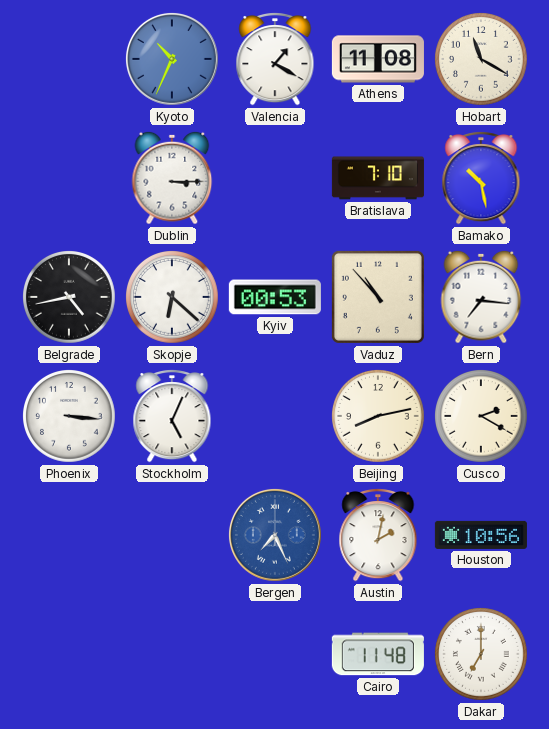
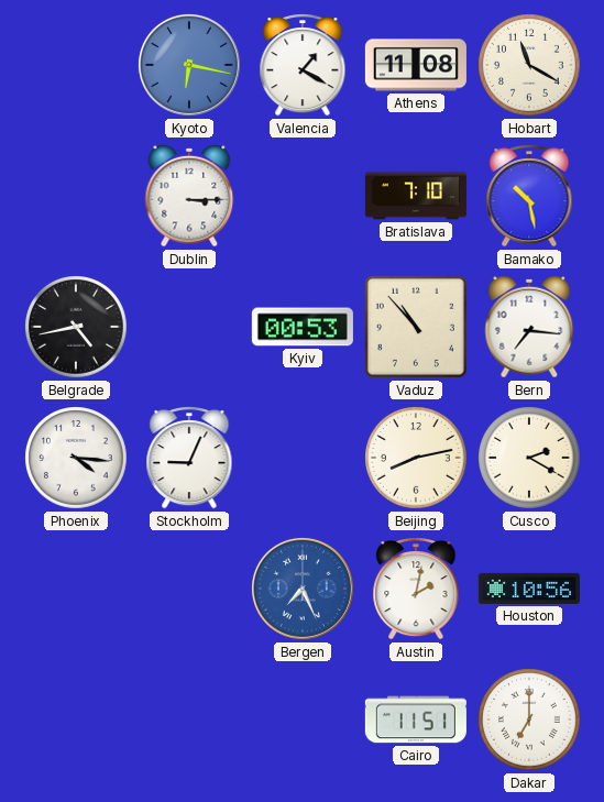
Kyoto: 10:34 -> 6:17 (189, 65)
Skopje: 6:22 -> none (173, 298)
Phoenix: 3:16 -> 4:16 (77, 459)
Stockholm: 5:04 -> 9:04 (189, 459)
Cairo: 11:48 -> 11:51 (416, 719)
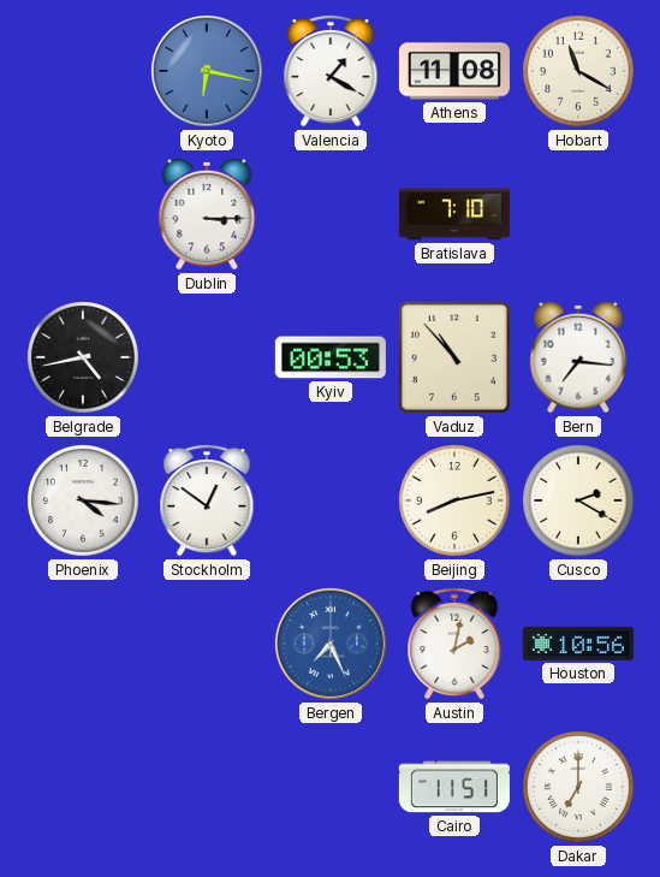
Bamako: 10:28 -> none (529, 197)
Stockholm: 9:04 -> 12:51 (207, 502)
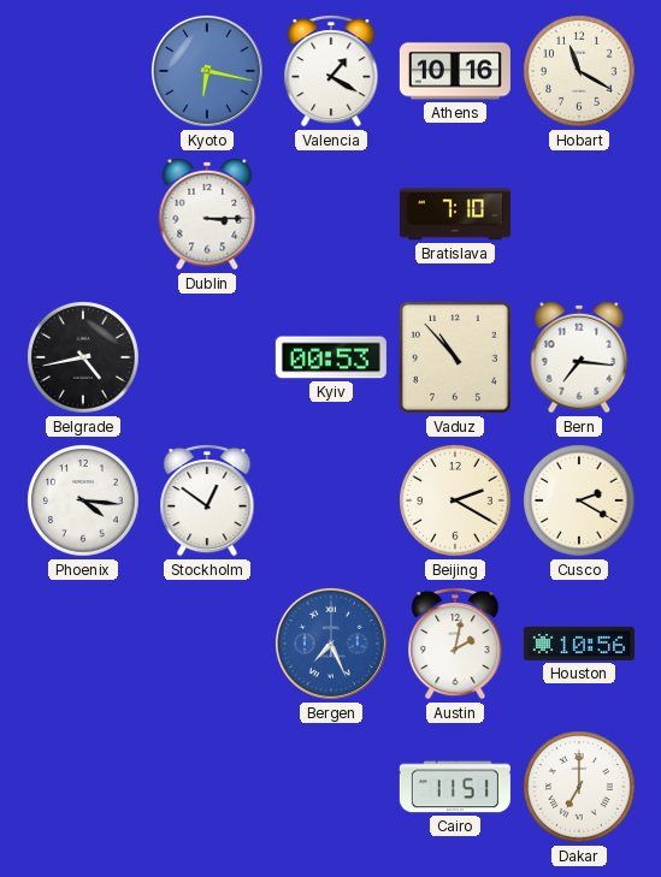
Athens: 11:08 -> 10:16 (455, 71)
Beijing: 8:13 -> 2:20 (456, 502)
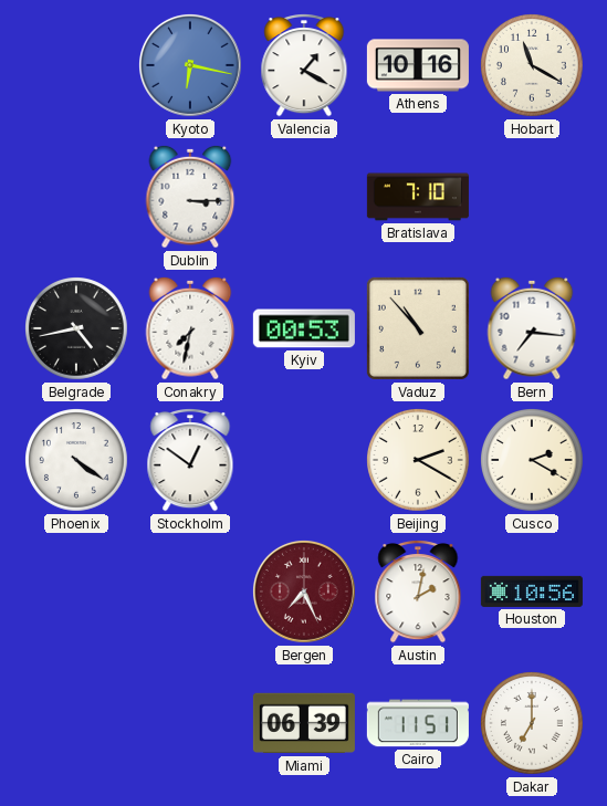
Conakry: none -> 7:32 (190, 328)
Phoenix: 4:16 -> 4:21 (77, 461)
Bergen dial: blue -> burgundy (304, 592)
Miami: none -> 06:39 (304, 723)
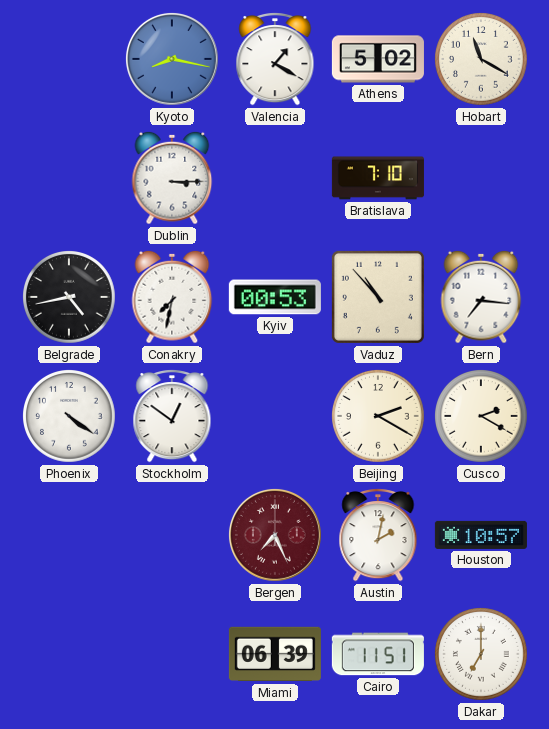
Kyoto: 6:17 -> 8:17 (172, 59)
Athens: 10:16 -> 5:02 (378, 59)
Houston: 10:56 -> 10:57 (481, 535)
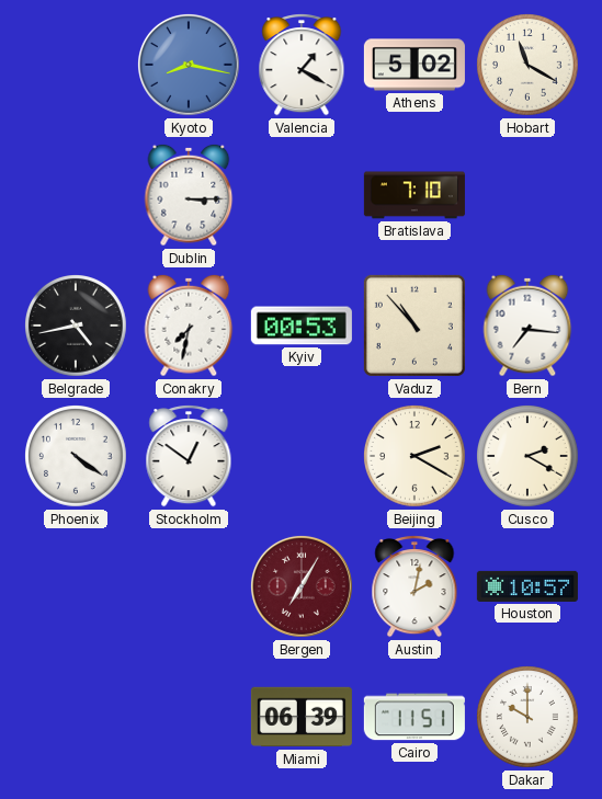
Bergen: 7:26 -> 7:05 (302, 586)
Dakar: 7:00 -> 10:00 (529, 718)
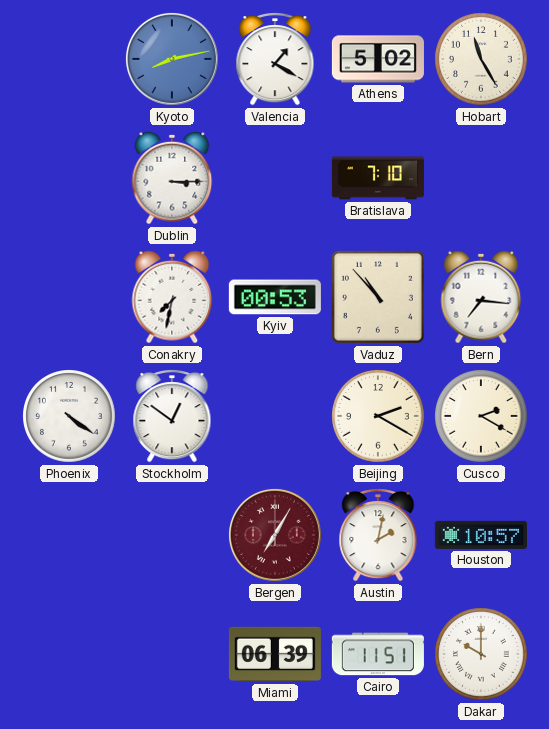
Kyoto: 8:17 -> 8:13 (172, 59)
Hobart: 11:20 -> 11:25 (482, 60)
Belgrade: 4:43 -> none (77, 327)
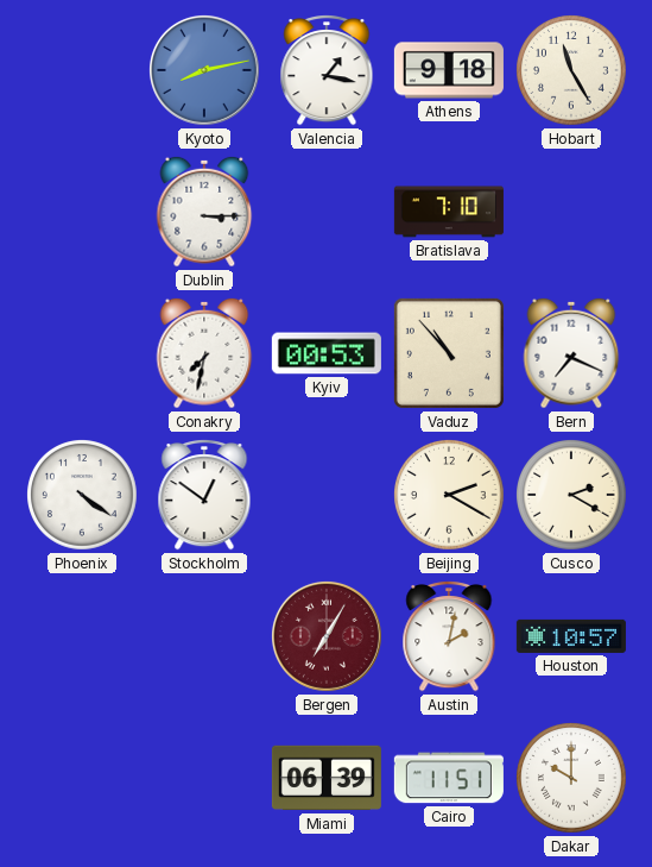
Valencia: 1:20 -> 1:17 (327, 71)
Athens: 5:02 -> 9:18 (449, 70)
Bern: 7:16 -> 7:19 (571, 353)
